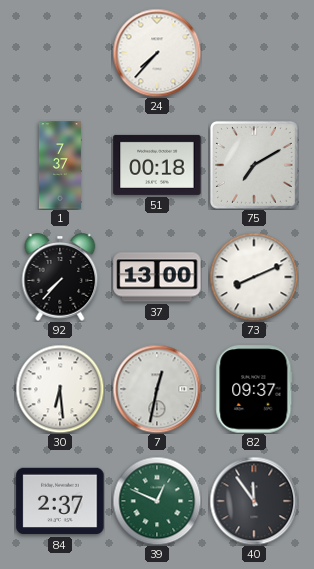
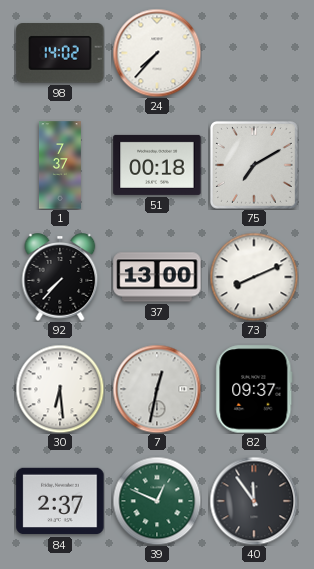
98: none -> 14:02 (60, 53)
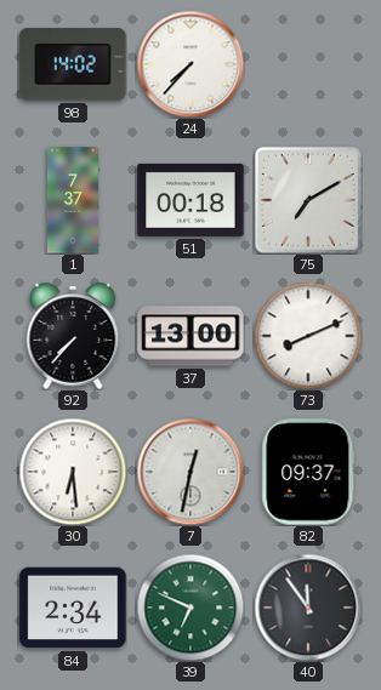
84: 2:37 -> 2:34 (73, 608)
39: 12:49 -> 6:49 (190, 608)
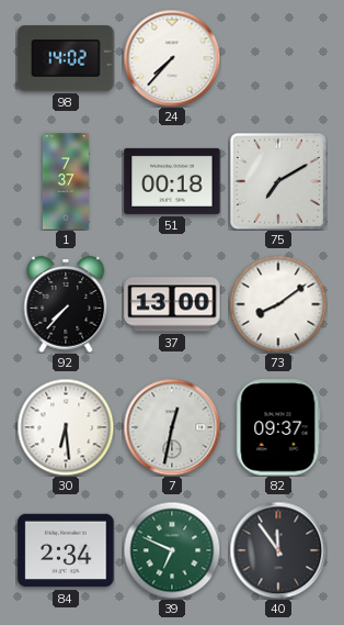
73: 8:11 -> 8:09 (278, 304)
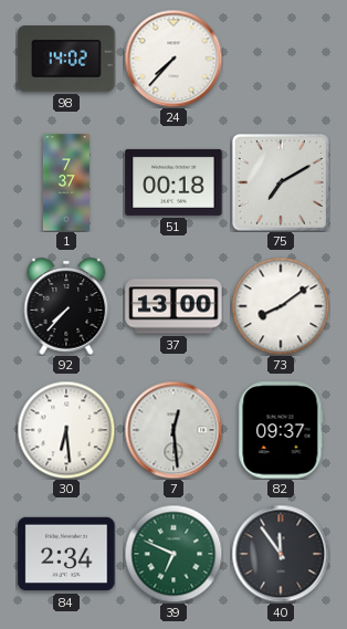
7: 12:32 -> 12:29 (173, 430)
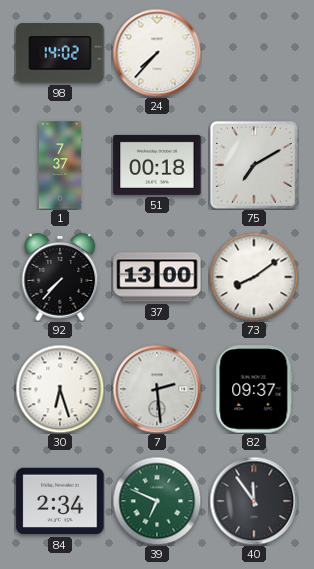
30: 6:29 -> 6:27 (60, 389)
7: 12:29 -> 2:29 (157, 389)
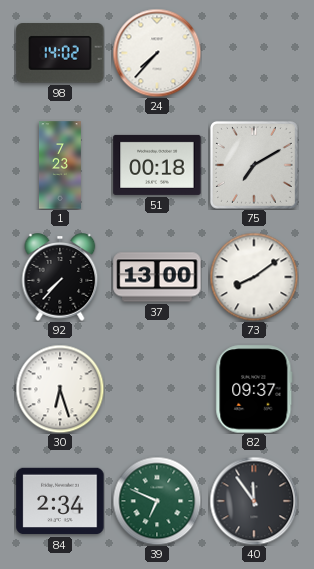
1: 7:37 -> 7:23 (60, 165)
7: 2:29 -> none (157, 389)
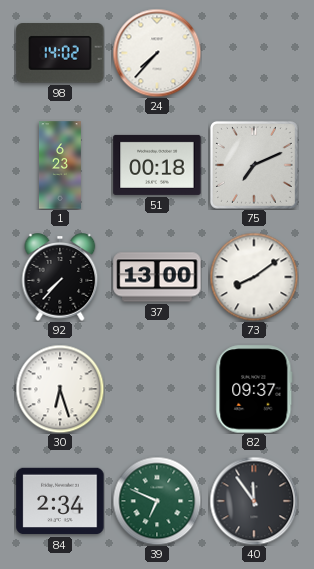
1: 7:23 -> 6:23 (60, 165)
75: 7:10 -> 7:11 (254, 165)
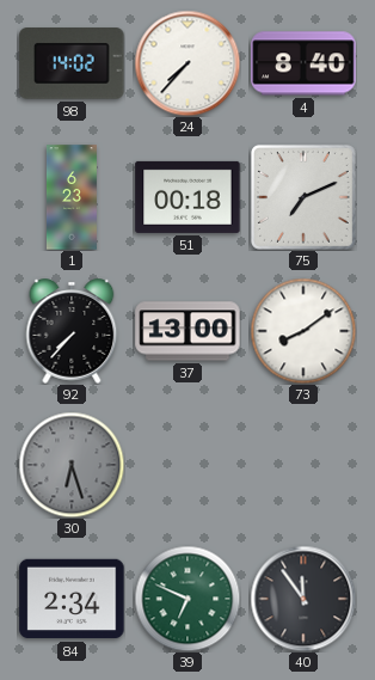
4: none -> 8:40 (303, 63)
30 dial: white -> grey (72, 465)
82: 09:37 -> none (254, 389)
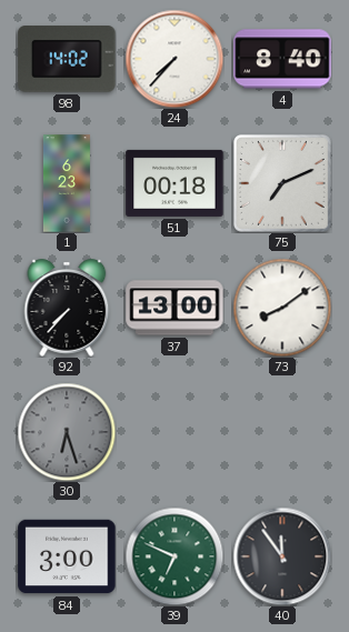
84: 2:34 -> 3:00 (67, 556)
